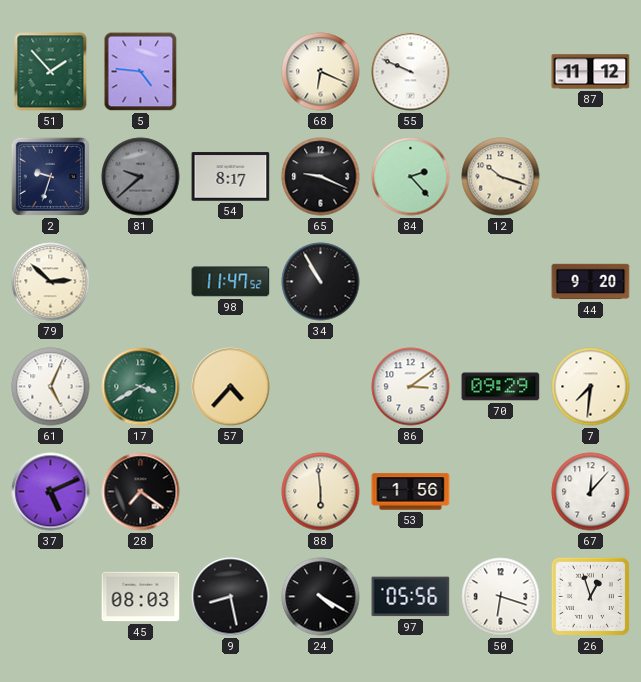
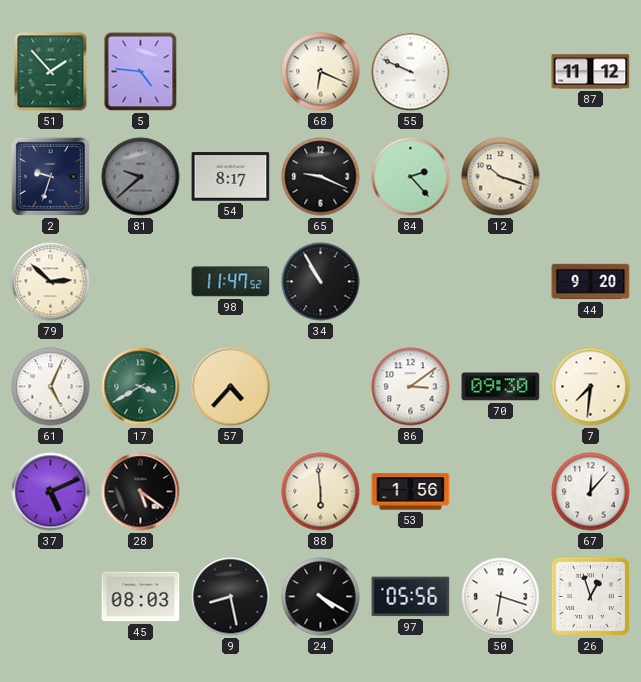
70: 09:29 -> 09:30 (501, 387)
28: 7:21 -> 5:21 (141, 492)
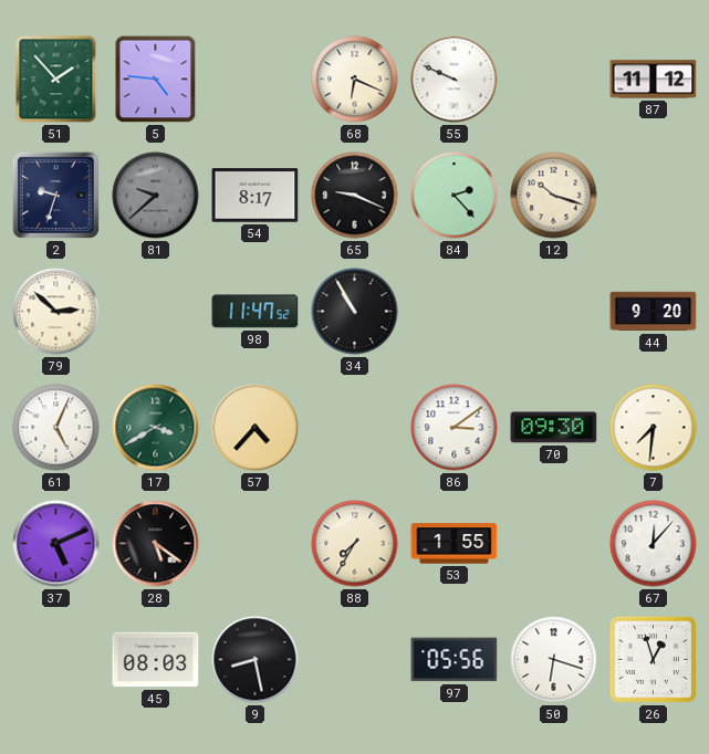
88: 5:59 -> 7:35 (355, 544)
53: 1:56 -> 1:55 (455, 544)
24: 4:20 -> none (321, 597)
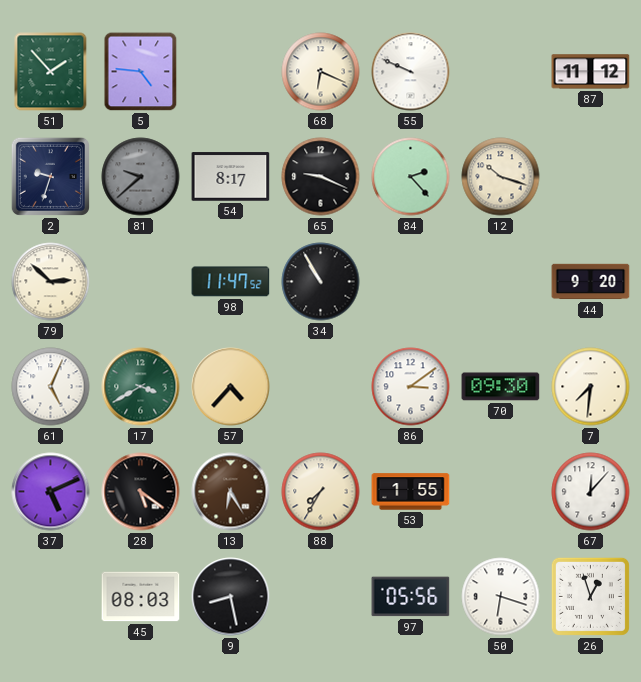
13: none -> 6:25 (231, 492)
